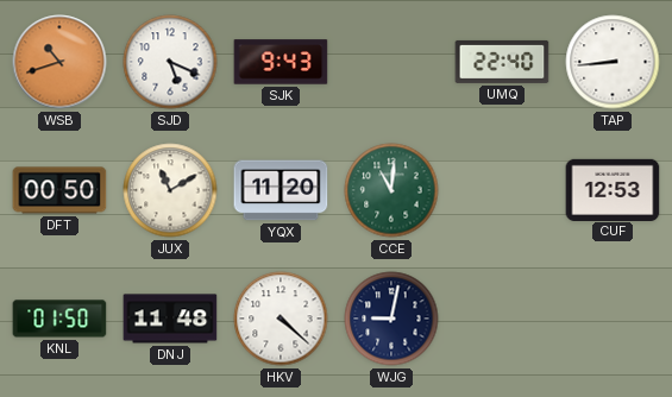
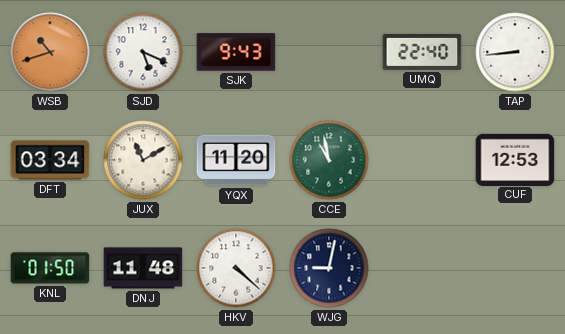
DFT: 00:50 -> 03:34 (50, 160)
CCE: 11:01 -> 10:58 (329, 160)
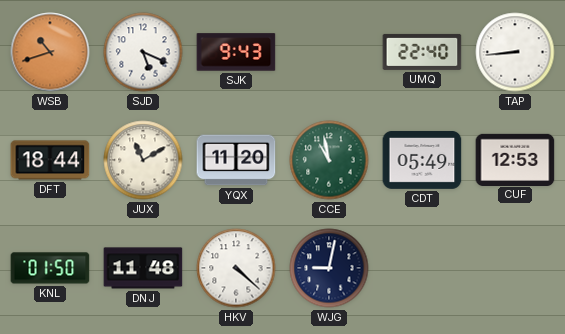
DFT: 03:34 -> 18:44 (50, 160)
CDT: none -> 05:49 (422, 160)
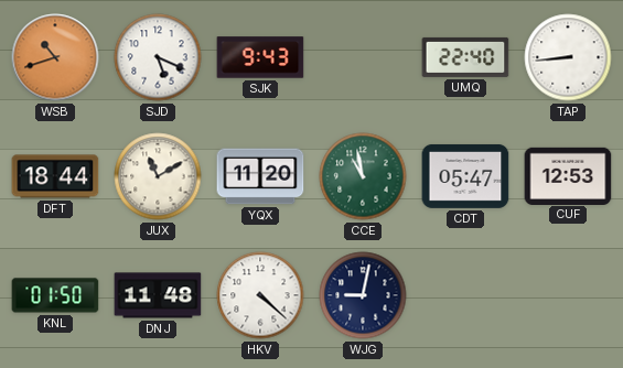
CDT: 05:49 -> 05:47 (465, 176)
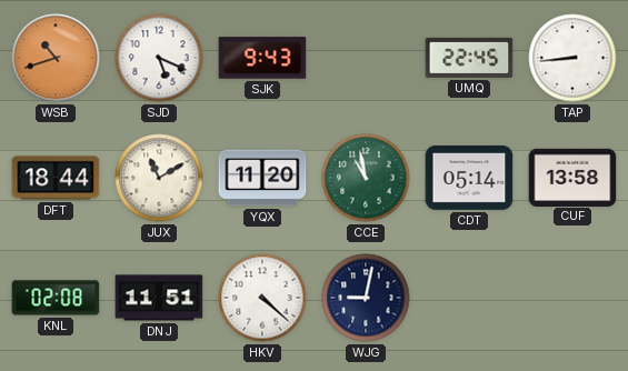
UMQ: 22:40 -> 22:45 (469, 58)
CDT: 05:47 -> 05:14 (469, 178)
CUF: 12:53 -> 13:58 (572, 177)
KNL: 01:50 -> 02:08 (56, 298)
DNJ: 11:48 -> 11:51 (159, 298)
